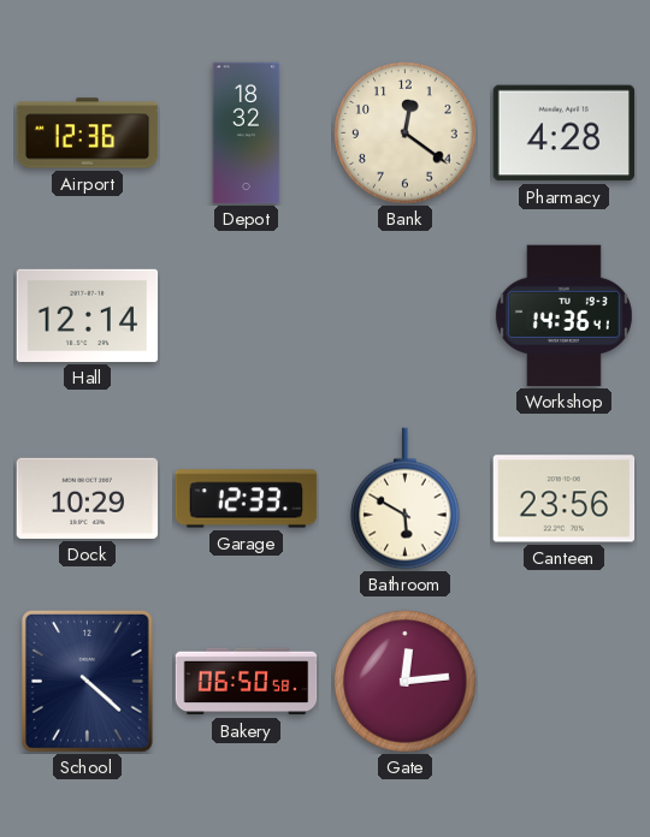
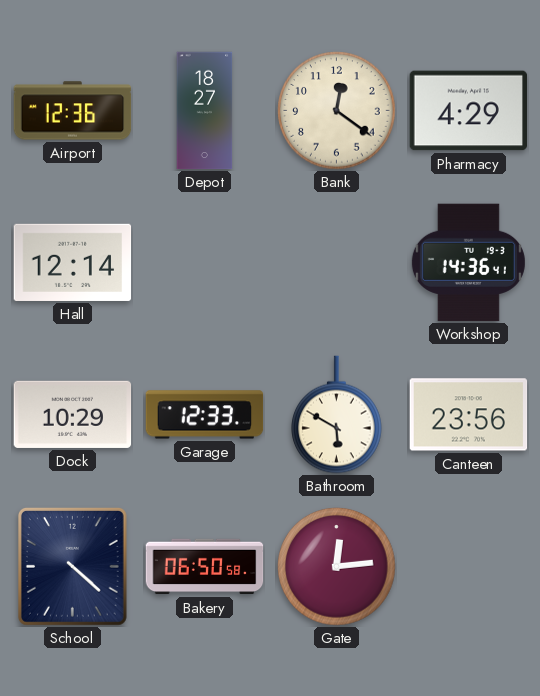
Depot: 18:32 -> 18:27 (205, 111)
Pharmacy: 4:28 -> 4:29 (469, 111)
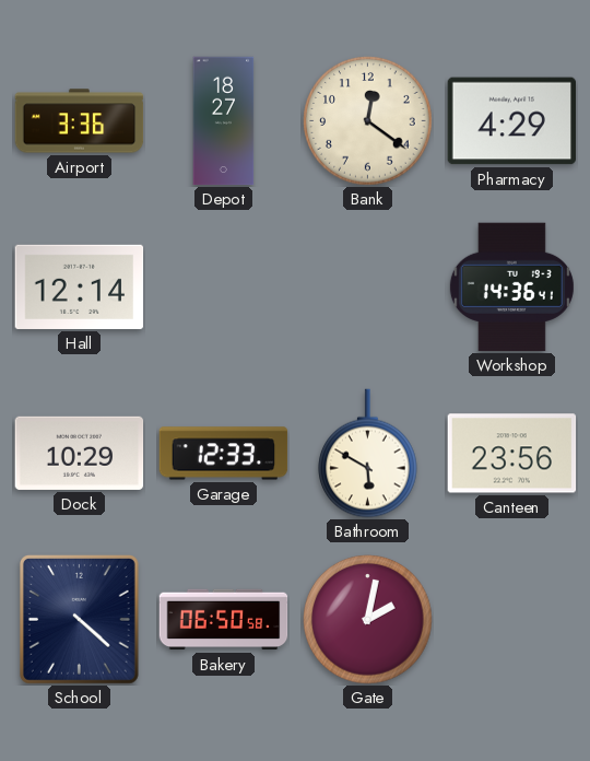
Airport: 12:36 -> 3:36 (80, 121)
Gate: 12:14 -> 2:02 (368, 620)
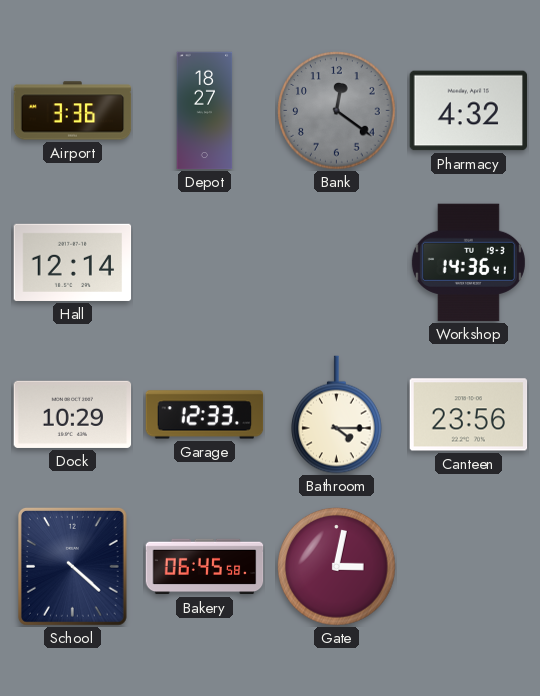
Bank dial: cream -> grey (337, 111)
Pharmacy: 4:29 -> 4:32 (469, 111)
Bathroom: 5:50 -> 4:15 (337, 415)
Bakery: 06:50 -> 06:45 (205, 567)
Gate: 2:02 -> 3:02 (337, 567)
